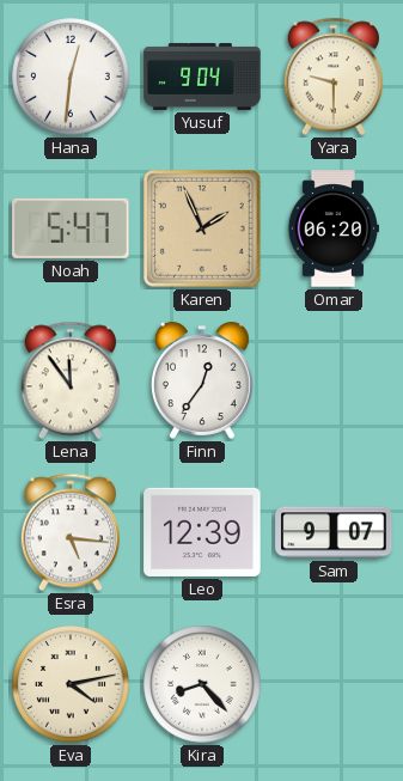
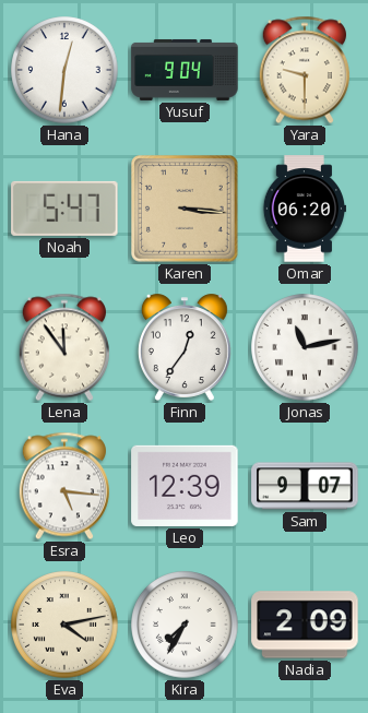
Karen: 1:56 -> 3:16 (186, 210)
Jonas: none -> 11:13 (305, 347)
Kira: 8:23 -> 7:35 (185, 625)
Nadia: none -> 2:09 (305, 625)
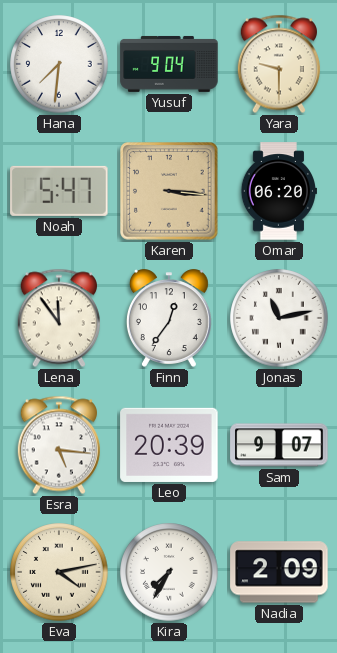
Hana: 12:31 -> 7:31 (59, 64)
Leo: 12:39 -> 20:39 (169, 445)
